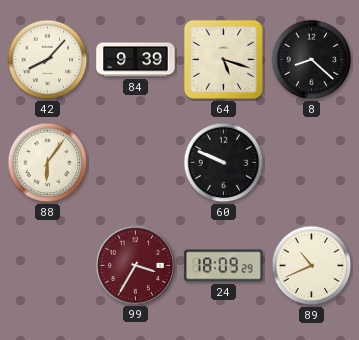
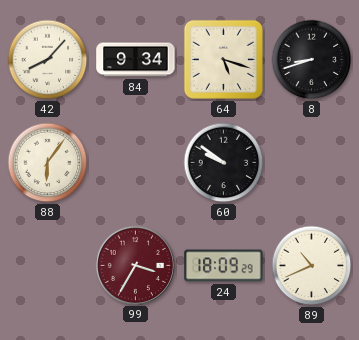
84: 9:39 -> 9:34 (136, 60)
8: 8:22 -> 8:42 (312, 60)
60: 9:49 -> 9:51 (224, 163)
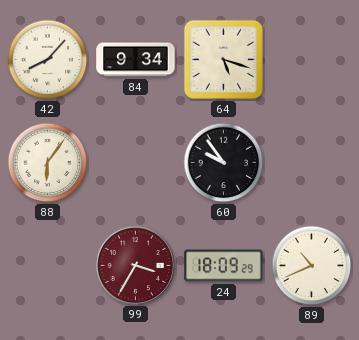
8: 8:42 -> none (312, 60)
60: 9:51 -> 9:54 (224, 163)
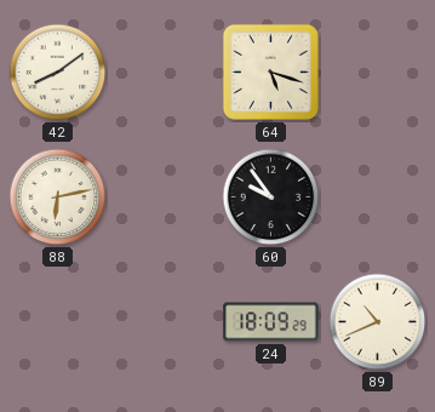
42: 8:07 -> 8:09 (58, 73)
84: 9:34 -> none (136, 60)
88: 6:06 -> 6:13 (58, 198)
99: 3:35 -> none (135, 265)
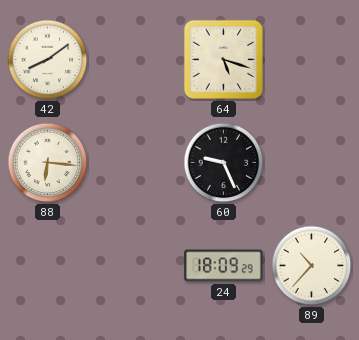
88: 6:13 -> 6:16 (48, 163)
60: 9:54 -> 9:26 (224, 163)
89: 10:41 -> 10:37 (312, 266)
